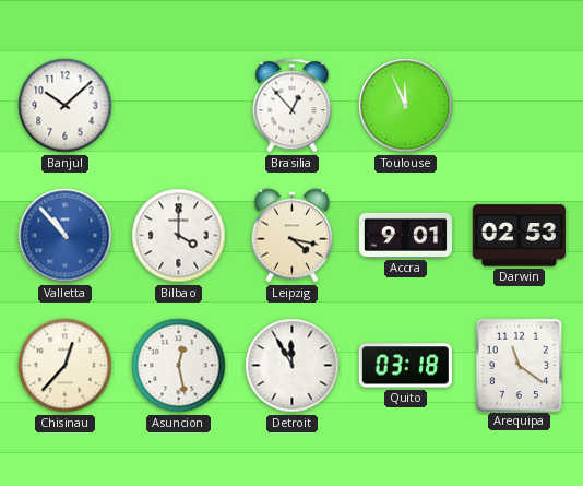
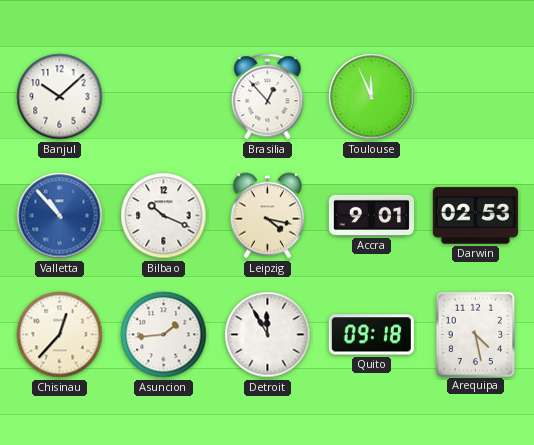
Bilbao: 4:00 -> 10:19 (164, 216)
Asuncion: 12:28 -> 1:44 (164, 335)
Quito: 03:18 -> 09:18 (371, 335)
Arequipa: 11:21 -> 4:28 (475, 334)
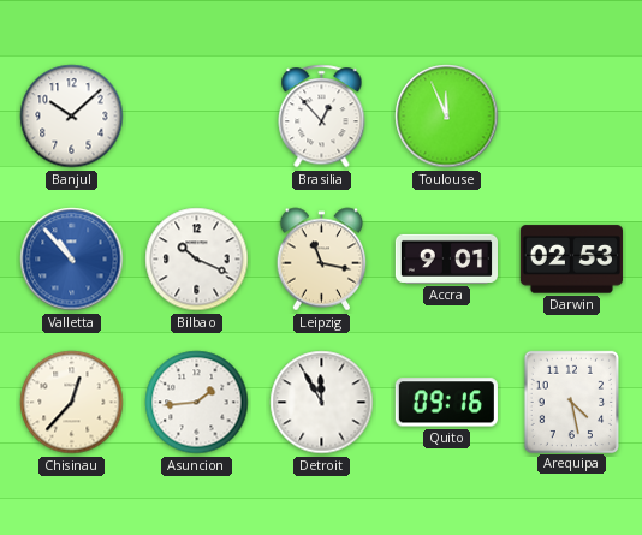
Leipzig: 4:17 -> 11:17 (322, 260)
Quito: 09:18 -> 09:16 (446, 403)
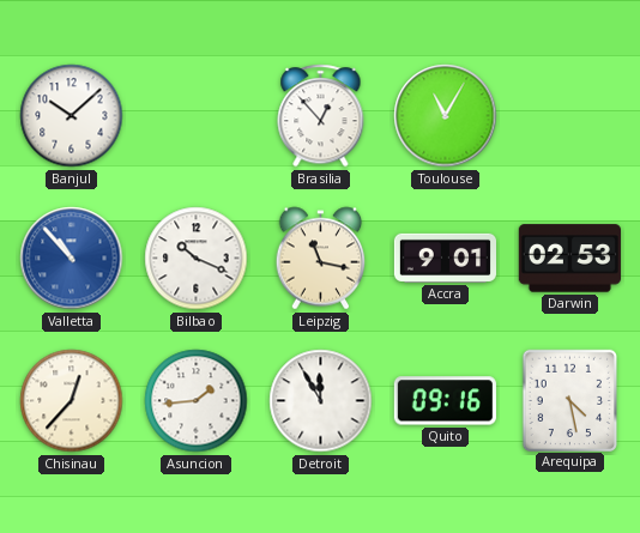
Toulouse: 11:56 -> 11:05 (446, 116)
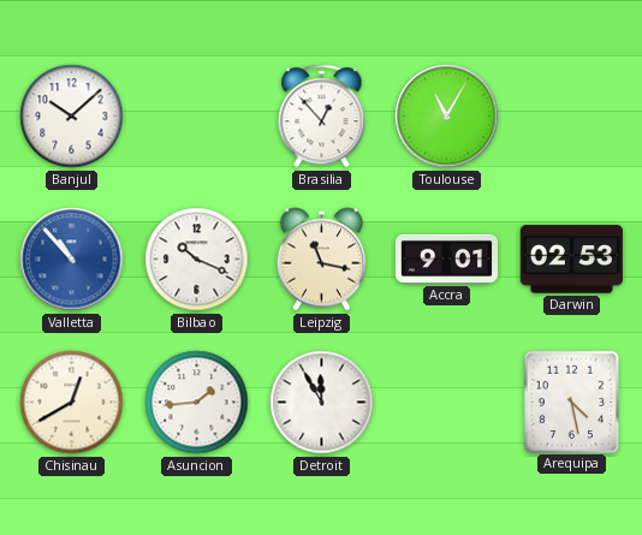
Chisinau: 12:37 -> 12:40 (72, 403)
Quito: 09:16 -> none (445, 401)
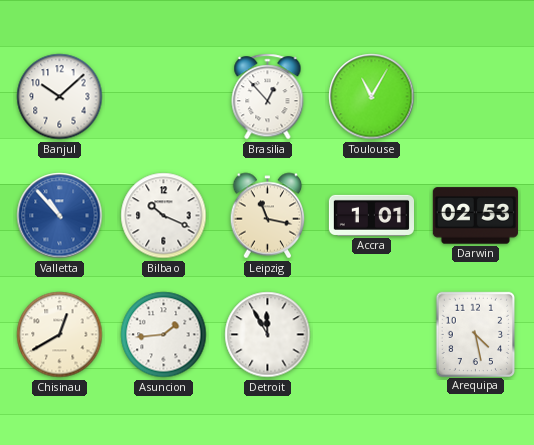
Accra: 9:01 -> 1:01 (371, 215)
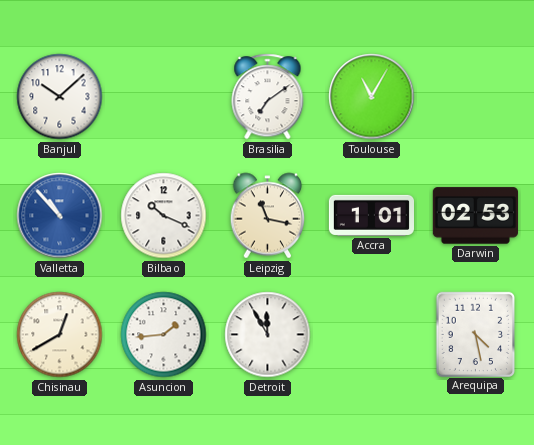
Brasilia: 12:53 -> 7:09 (268, 97)
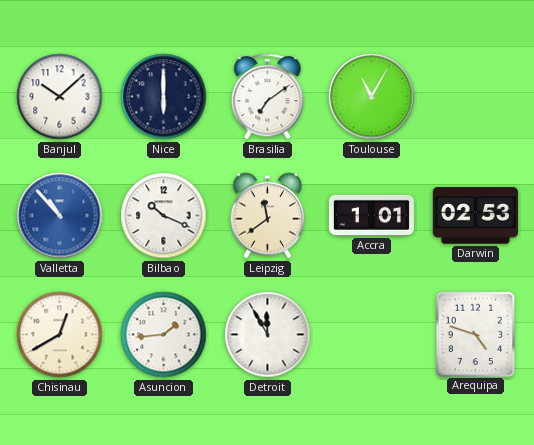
Nice: none -> 6:00 (164, 97)
Leipzig: 11:17 -> 11:39 (268, 216)
Arequipa: 4:28 -> 4:48 (475, 334)
